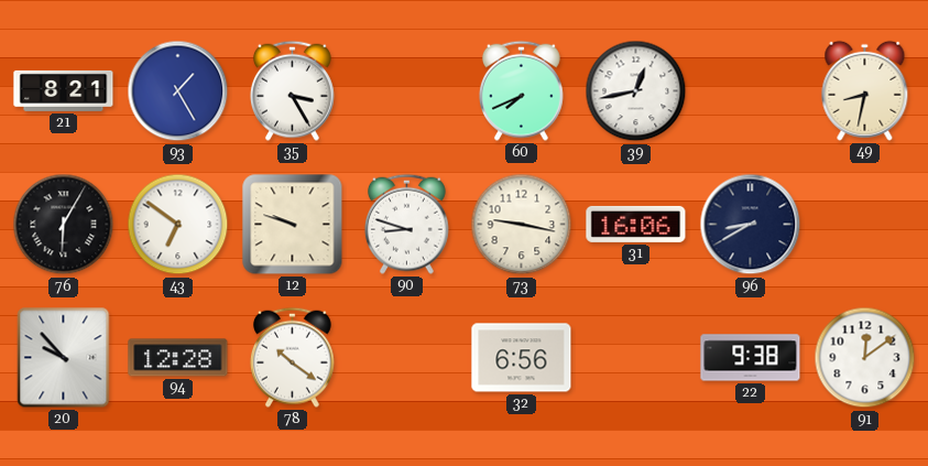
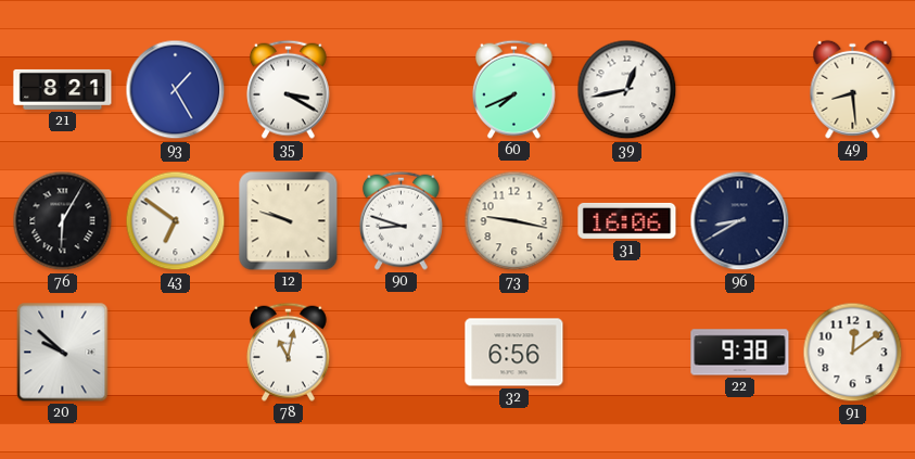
35: 3:25 -> 3:20 (288, 89)
49: 8:32 -> 8:29 (853, 89)
20: 9:53 -> 9:52 (63, 353)
94: 12:28 -> none (178, 358)
78: 10:21 -> 11:02 (288, 352)
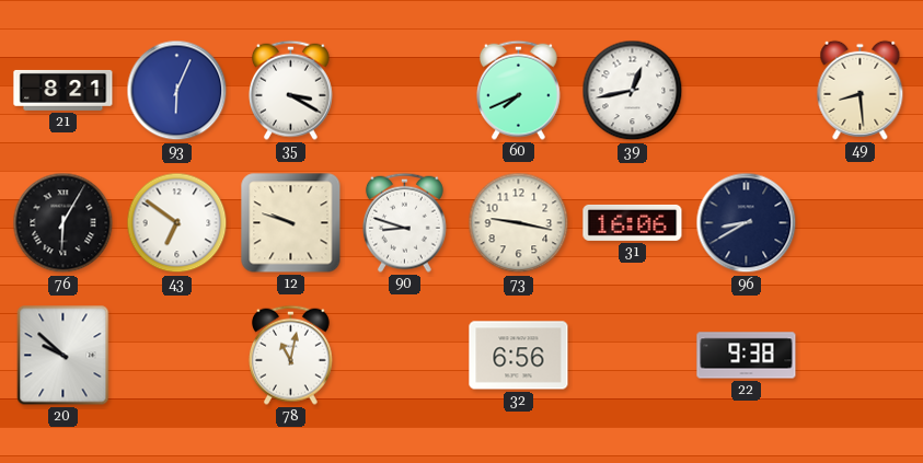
93: 1:25 -> 6:04 (177, 91)
91: 12:09 -> none (853, 353)
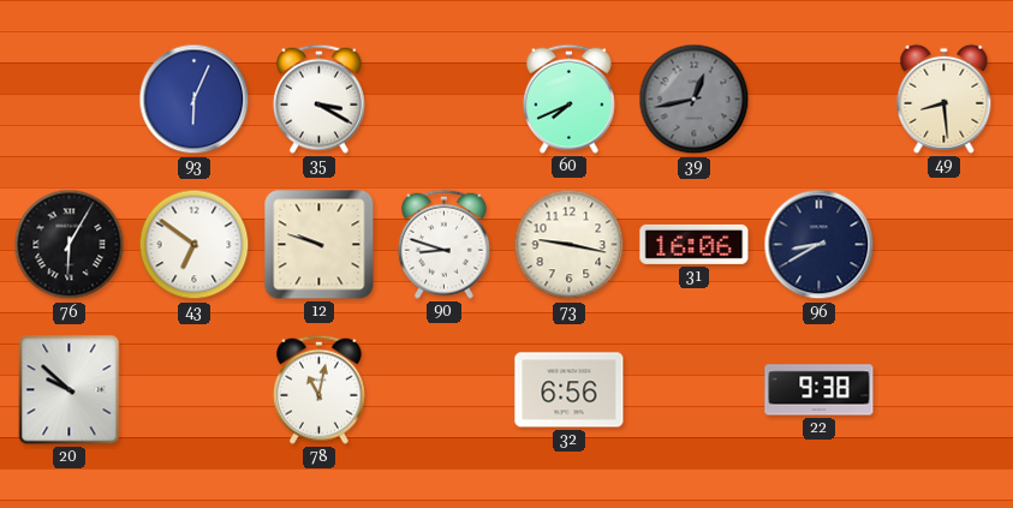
21: 8:21 -> none (64, 90)
39 dial: white -> grey (695, 100)
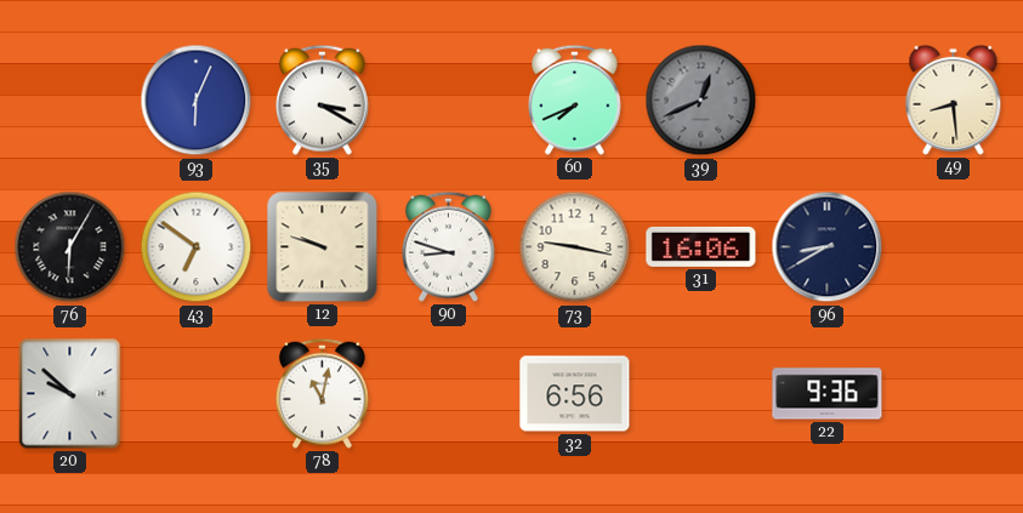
39: 12:43 -> 12:41 (701, 101)
22: 9:38 -> 9:36 (828, 394)
